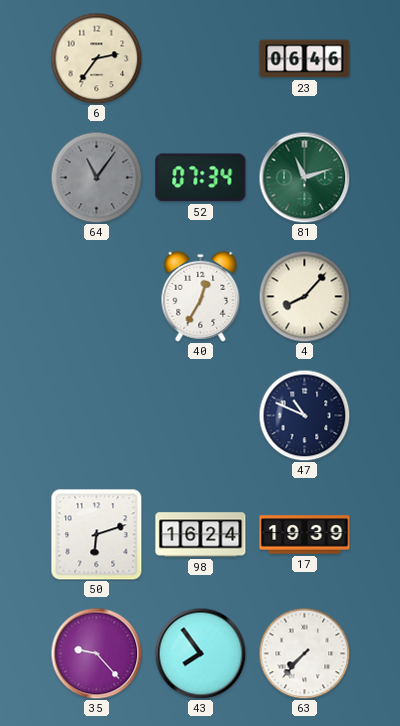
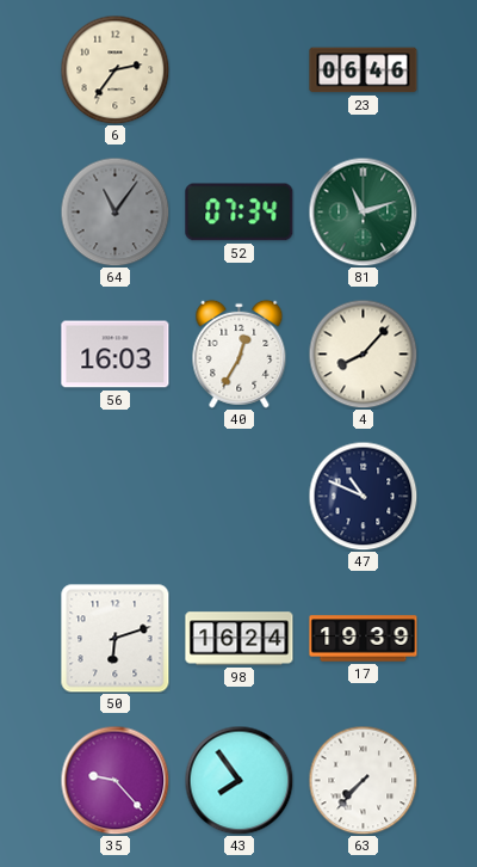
56: none -> 16:03 (116, 355)
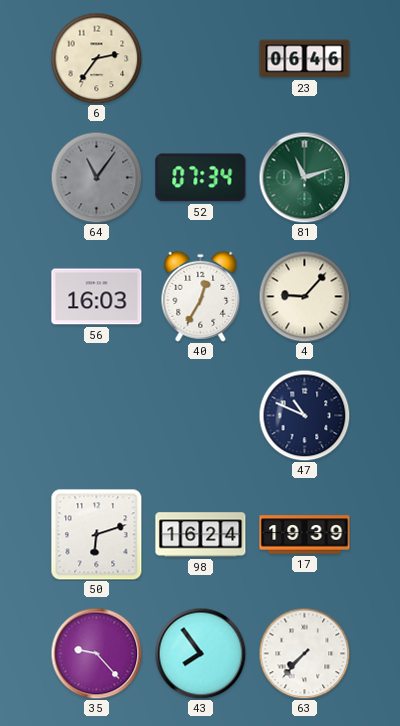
4: 8:07 -> 9:07 (304, 296)
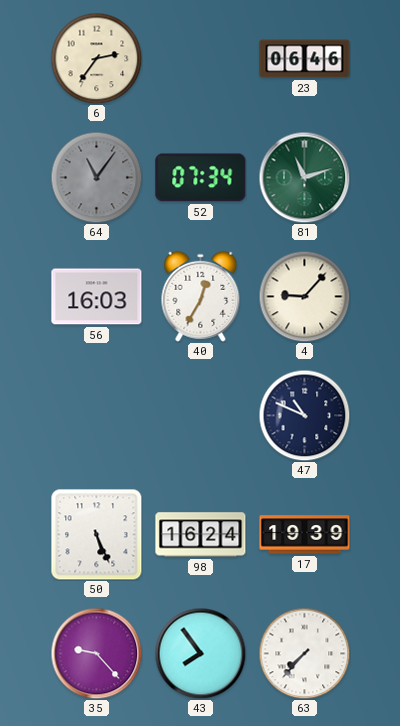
50: 6:12 -> 5:26 (97, 535)
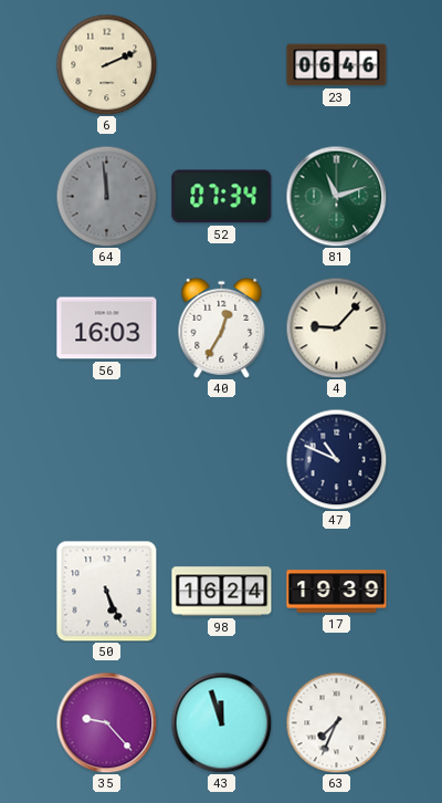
6: 2:36 -> 2:11 (106, 64)
64: 11:06 -> 11:59 (106, 196)
43: 7:54 -> 11:57 (221, 722)
63: 7:37 -> 7:34 (336, 722)
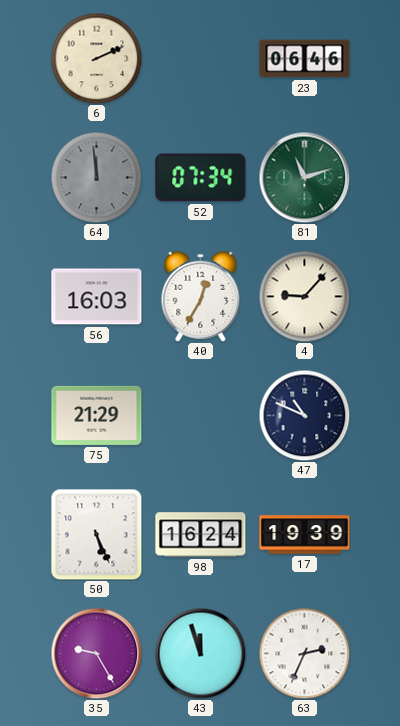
75: none -> 21:29 (97, 415)
35: 9:23 -> 9:25 (96, 653)
63: 7:34 -> 2:34 (304, 653)
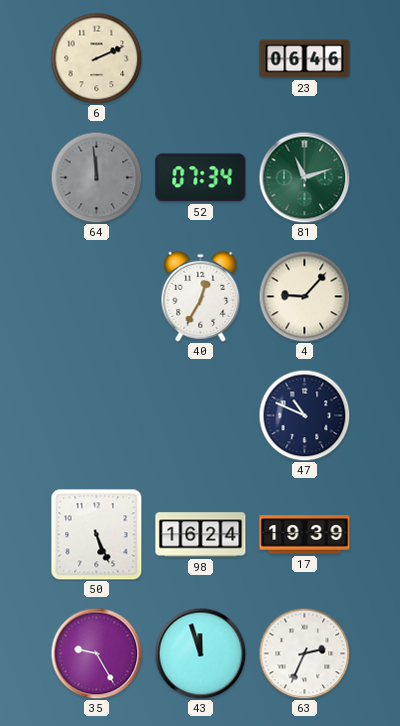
56: 16:03 -> none (97, 297)
75: 21:29 -> none (97, 415)
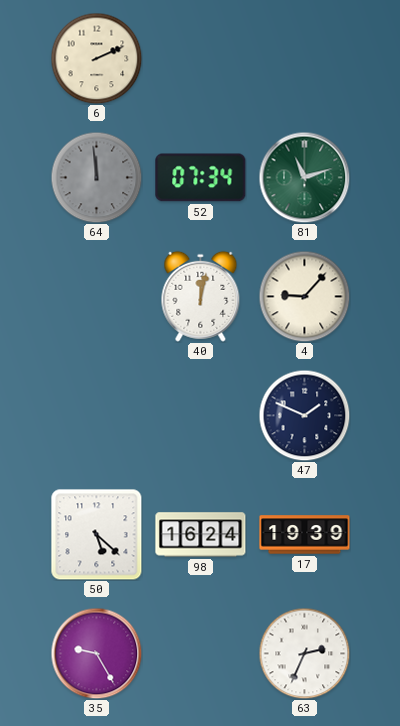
23: 06:46 -> none (305, 59)
40: 12:35 -> 12:02 (201, 296)
47: 10:49 -> 1:49 (304, 415)
50: 5:26 -> 5:22 (97, 535)
43: 11:57 -> none (200, 653)
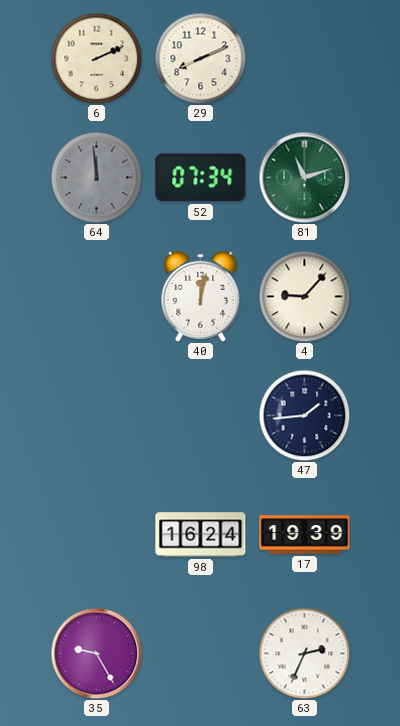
29: none -> 8:11 (200, 58)
47: 1:49 -> 1:44 (304, 415)
50: 5:22 -> none (97, 535)
